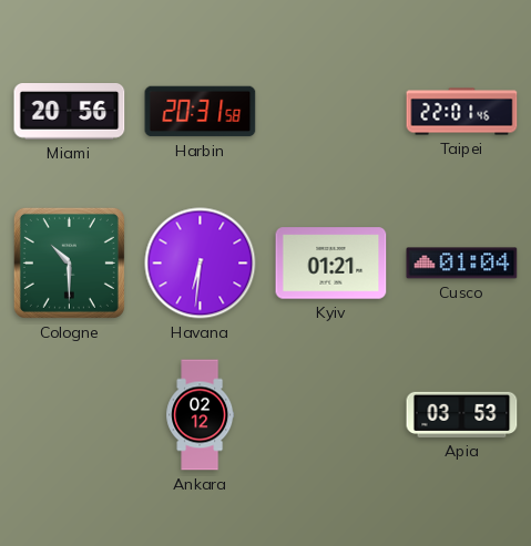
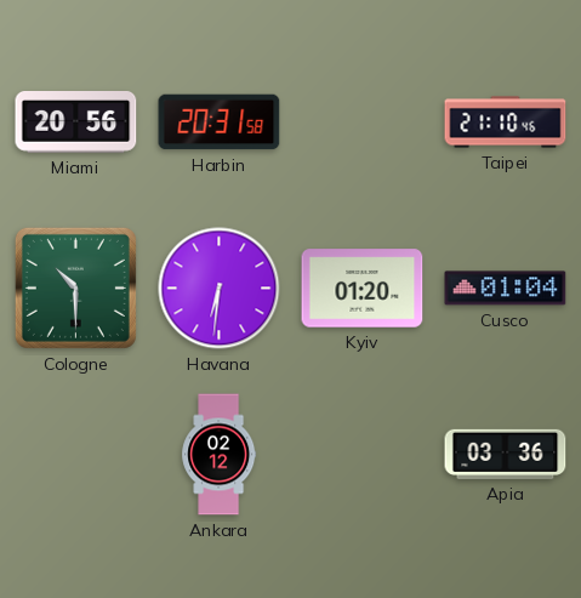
Taipei: 22:01 -> 21:10 (506, 123)
Kyiv: 01:21 -> 01:20 (363, 289)
Apia: 03:53 -> 03:36 (506, 454)
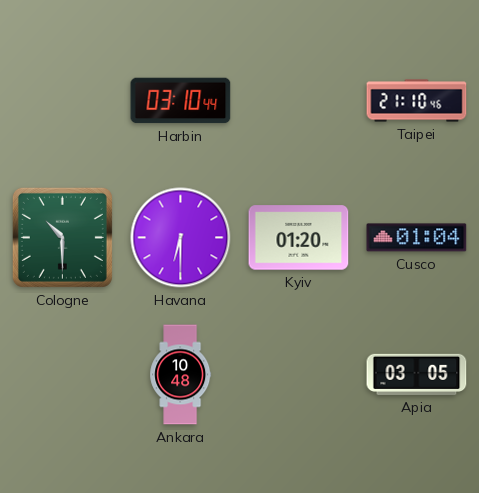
Miami: 20:56 -> none (76, 123)
Harbin: 20:31 -> 03:10 (181, 101)
Havana: 6:31 -> 6:30 (181, 238)
Ankara: 02:12 -> 10:48 (181, 375)
Apia: 03:36 -> 03:05 (417, 374)
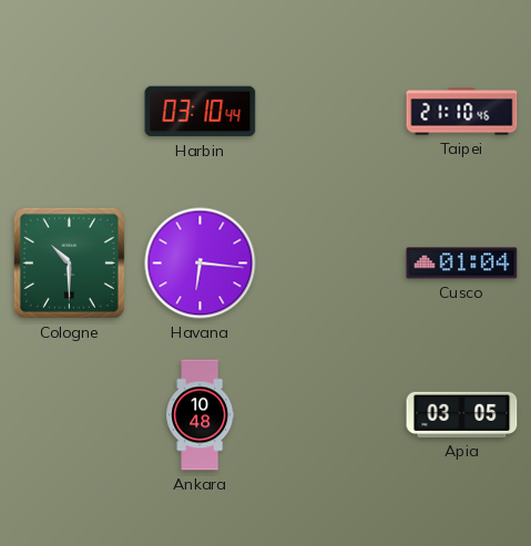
Havana: 6:30 -> 6:16 (201, 264)
Kyiv: 01:20 -> none (299, 238)
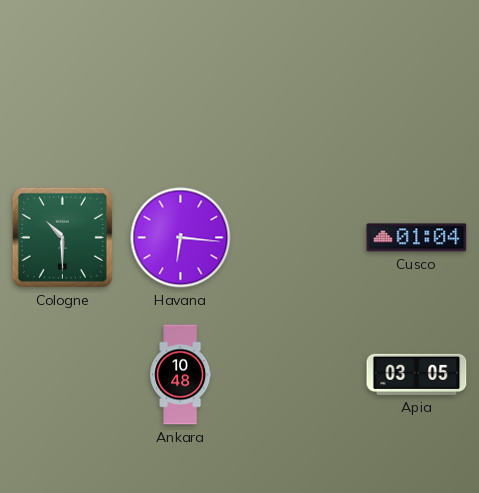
Harbin: 03:10 -> none (201, 112)
Taipei: 21:10 -> none (462, 112)
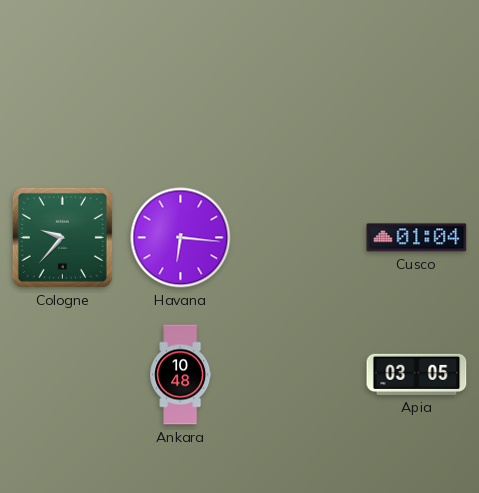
Cologne: 10:30 -> 9:37 (62, 237)
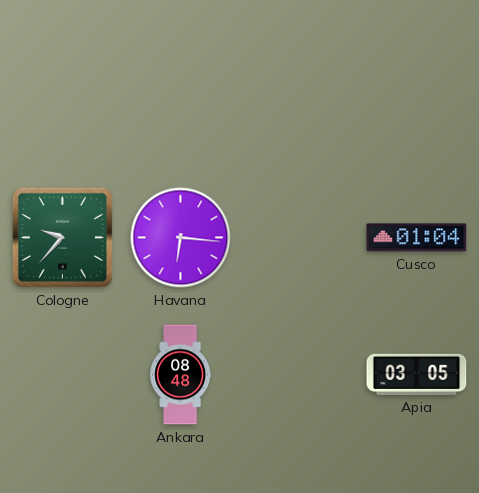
Ankara: 10:48 -> 08:48 (181, 375)
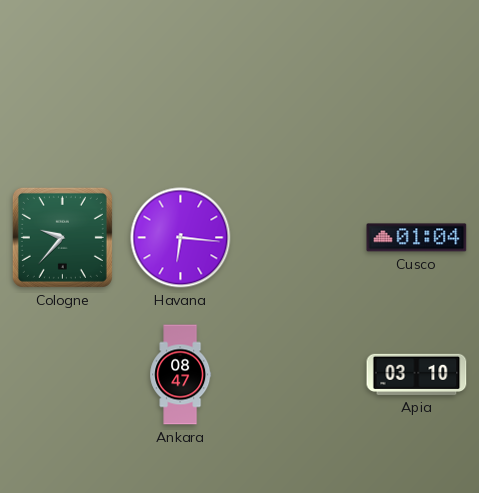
Ankara: 08:48 -> 08:47 (181, 375)
Apia: 03:05 -> 03:10 (417, 374)
